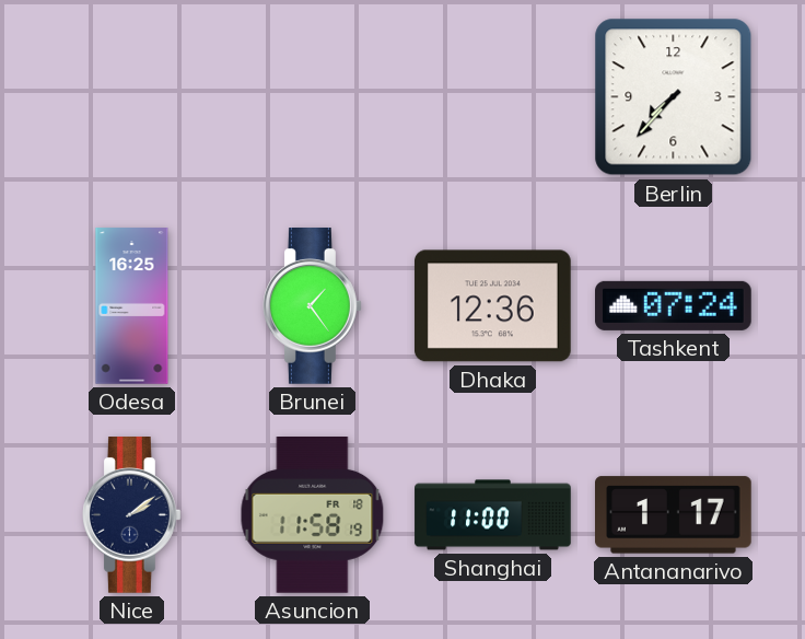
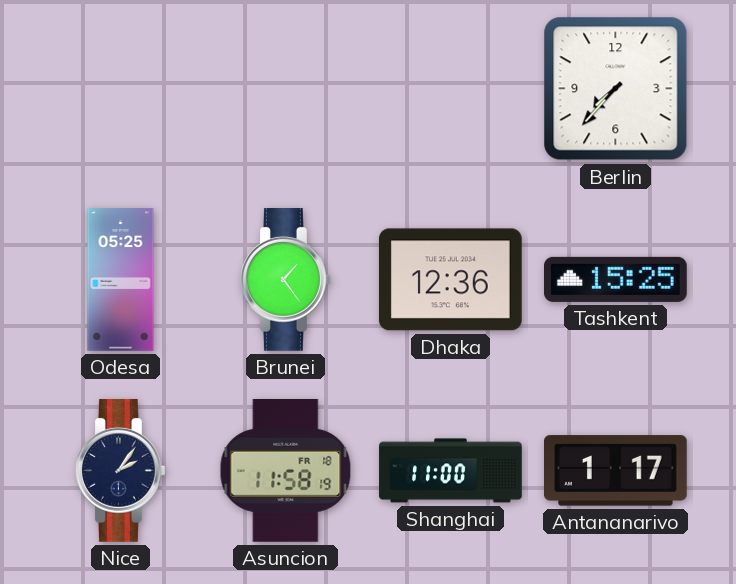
Odesa: 16:25 -> 05:25 (121, 280)
Tashkent: 07:24 -> 15:25 (616, 279)
Nice: 2:09 -> 2:06 (121, 471)
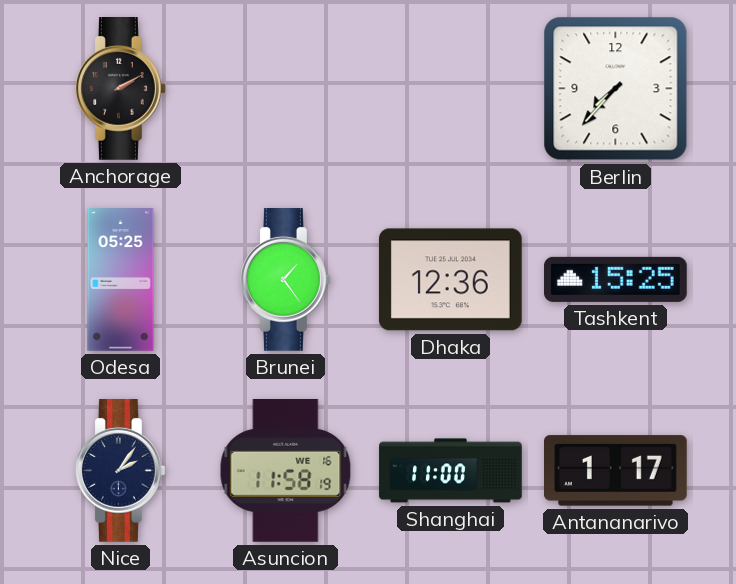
Anchorage: none -> 2:10 (121, 89)
Asuncion date: FR 18 -> WE 16 (286, 471)
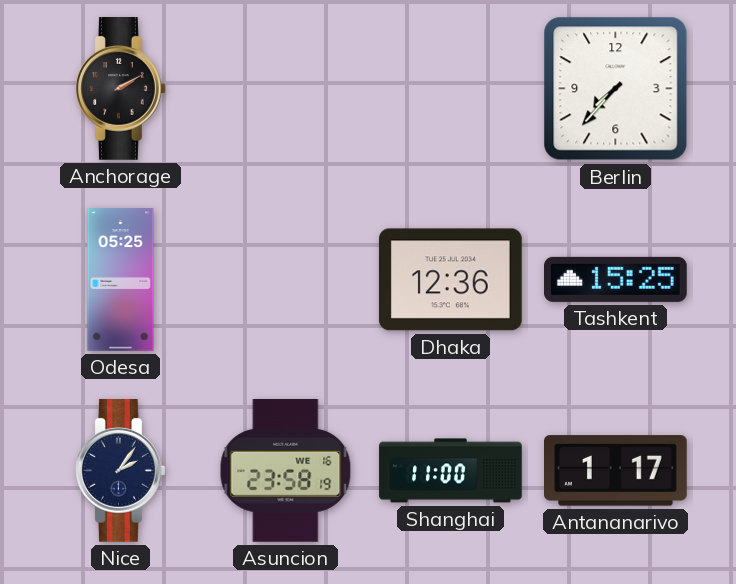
Brunei: 1:24 -> none (286, 280)
Asuncion: 11:58 -> 23:58 (286, 471)
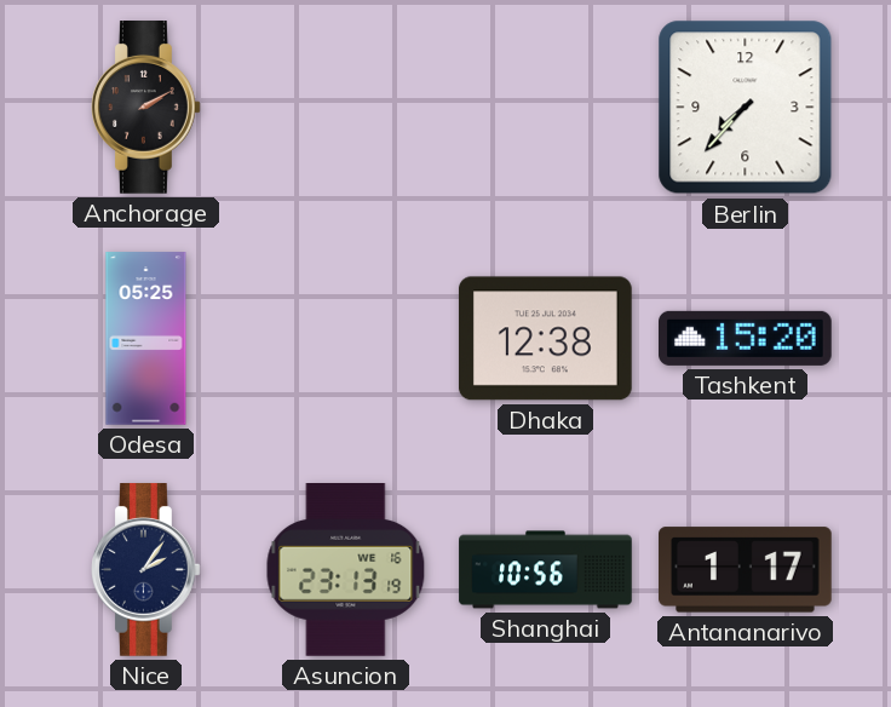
Dhaka: 12:36 -> 12:38 (546, 339)
Tashkent: 15:25 -> 15:20 (746, 338)
Asuncion: 23:58 -> 23:13 (346, 570)
Shanghai: 11:00 -> 10:56 (546, 570)
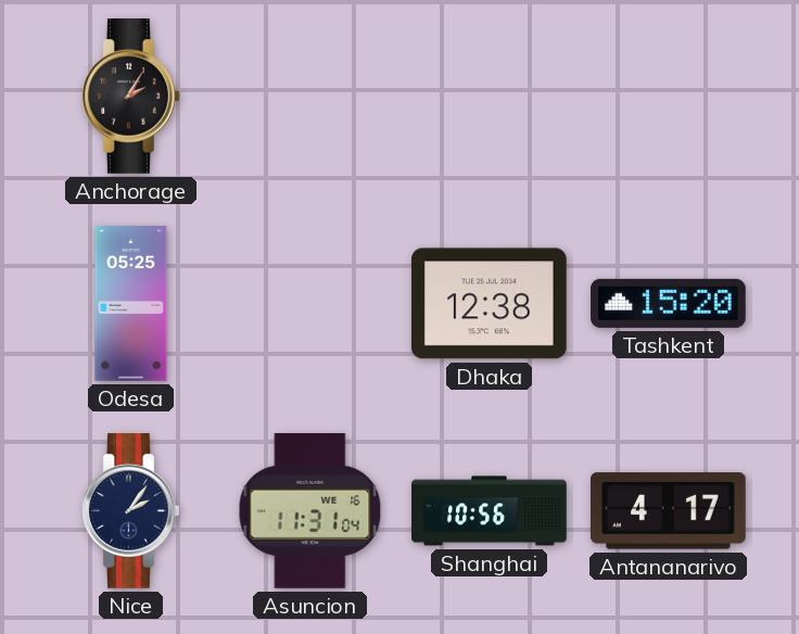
Anchorage: 2:10 -> 2:05 (131, 97)
Berlin: 7:37 -> none (746, 108)
Asuncion: 23:13 -> 11:31 (310, 511)
Antananarivo: 1:17 -> 4:17 (669, 511)
